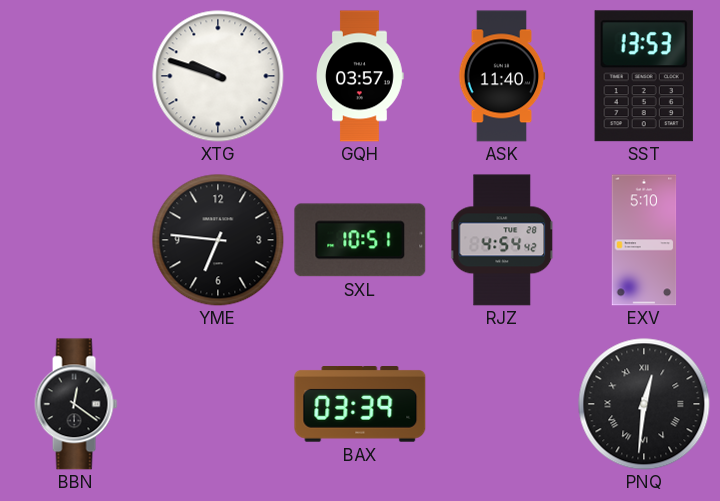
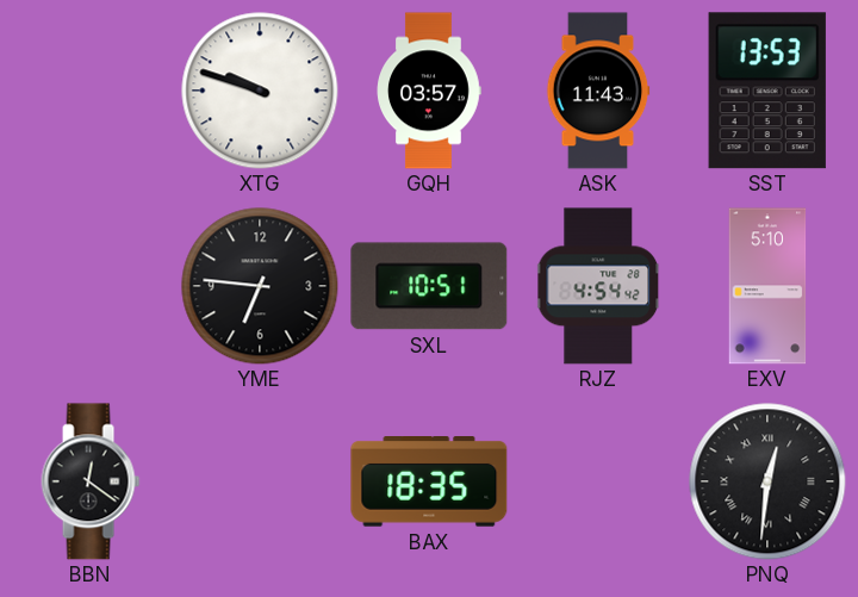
ASK: 11:40 -> 11:43 (598, 91)
BAX: 03:39 -> 18:35 (429, 483)
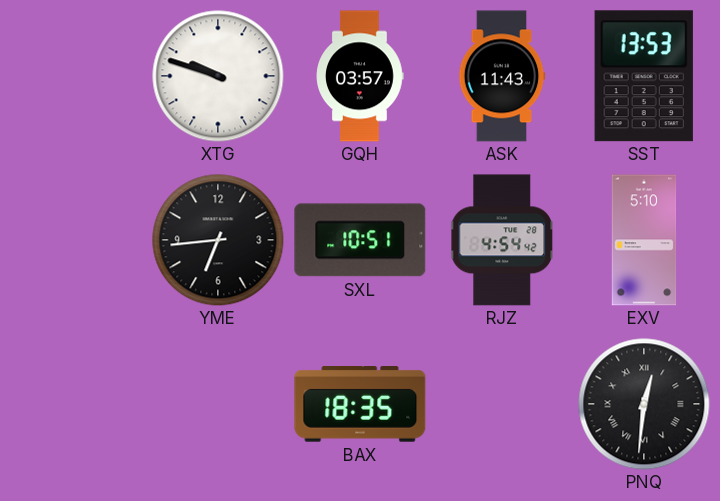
YME: 6:46 -> 6:44 (218, 240)
BBN: 12:21 -> none (91, 481)
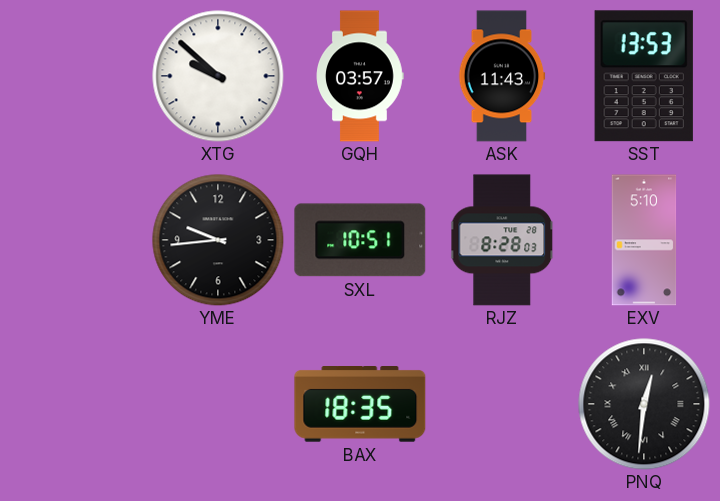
XTG: 9:48 -> 9:52 (218, 76)
YME: 6:44 -> 9:44 (218, 240)
RJZ: 4:54 -> 8:28 (503, 240)
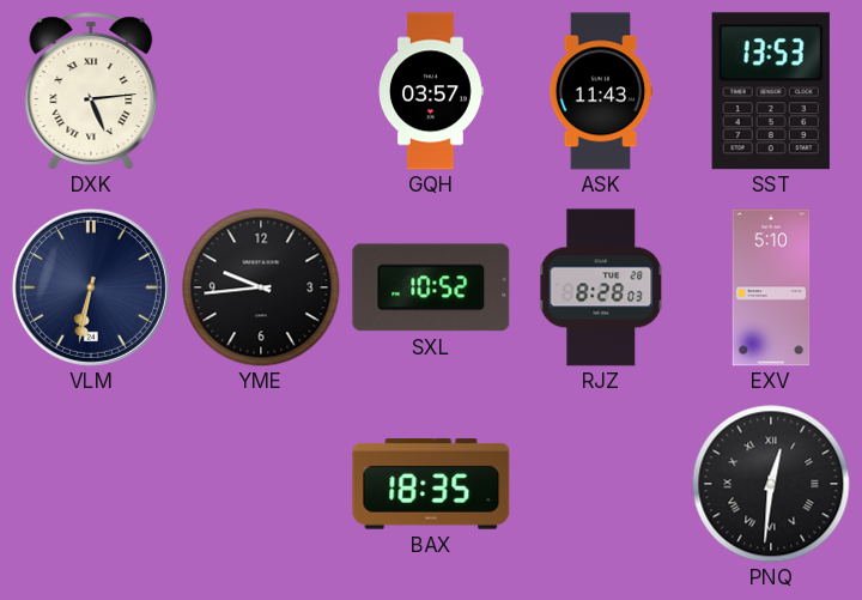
DXK: none -> 5:14 (91, 91)
XTG: 9:52 -> none (218, 76)
VLM: none -> 6:32 (91, 287)
SXL: 10:51 -> 10:52 (431, 287)
